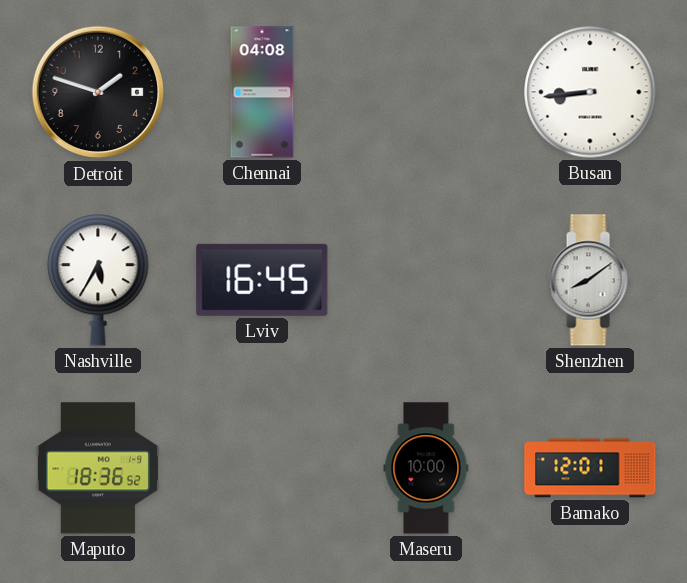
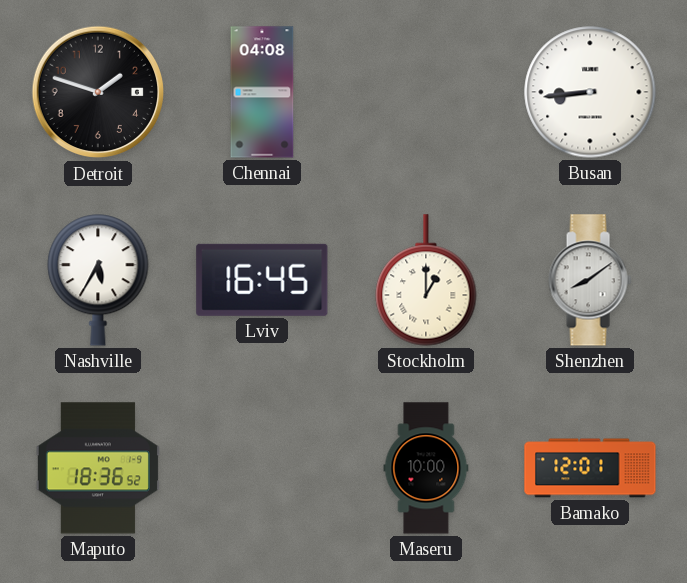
Stockholm: none -> 1:00 (426, 280)
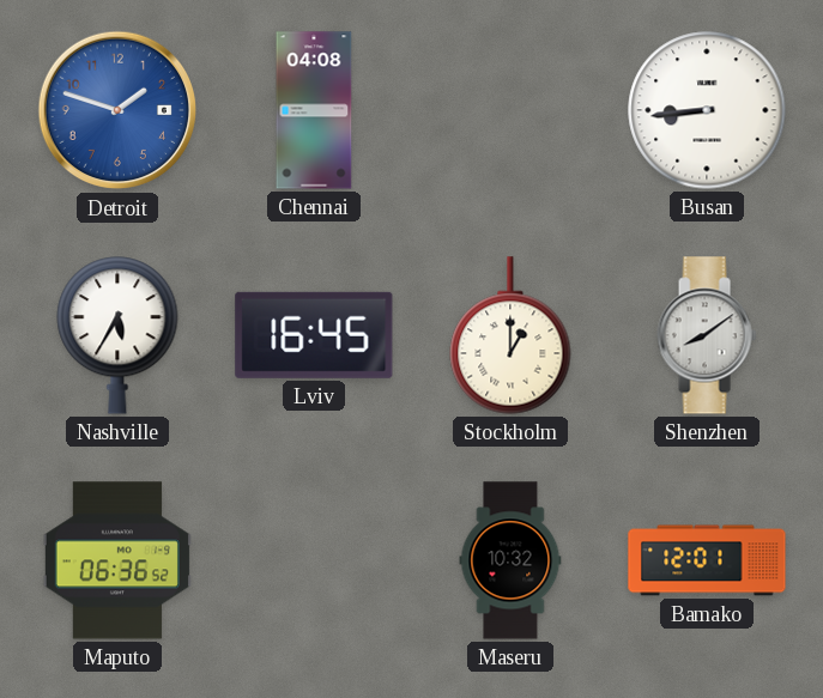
Detroit dial: black -> blue (117, 110)
Maputo: 18:36 -> 06:36 (117, 560)
Maseru: 10:00 -> 10:32 (510, 560)
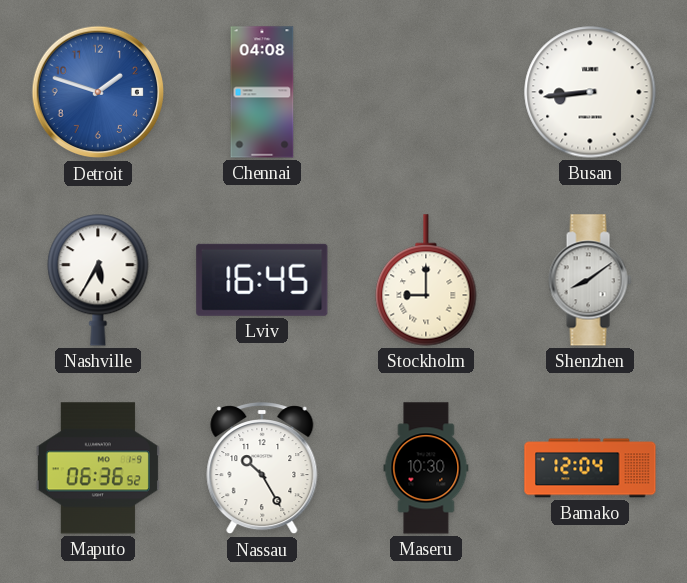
Stockholm: 1:00 -> 9:00 (426, 280)
Nassau: none -> 10:25 (262, 469)
Maseru: 10:32 -> 10:30 (426, 468)
Bamako: 12:01 -> 12:04 (590, 468)
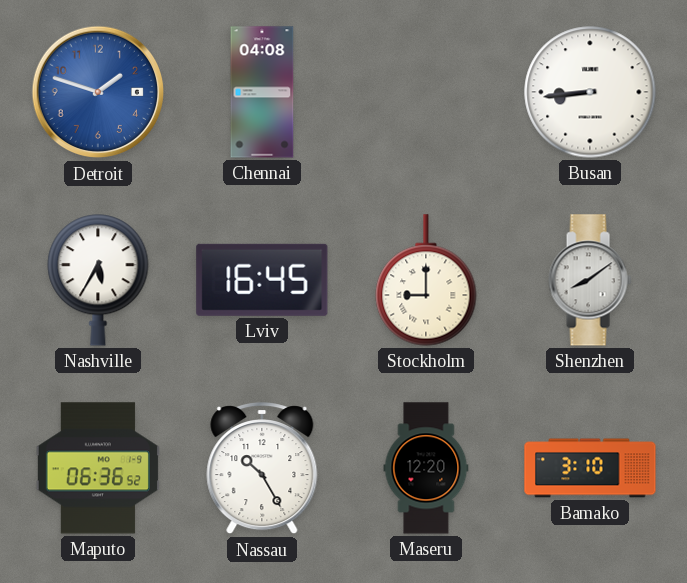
Maseru: 10:30 -> 12:20 (426, 468)
Bamako: 12:04 -> 3:10 (590, 468)
